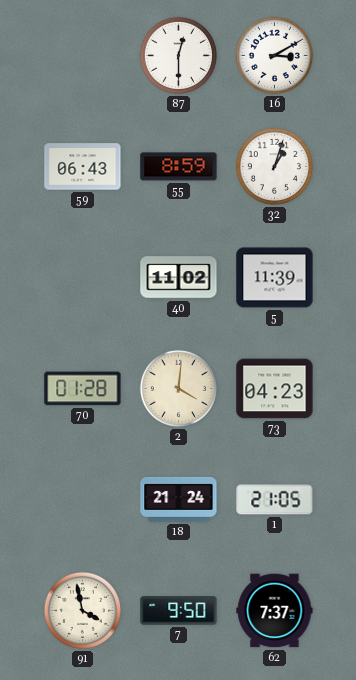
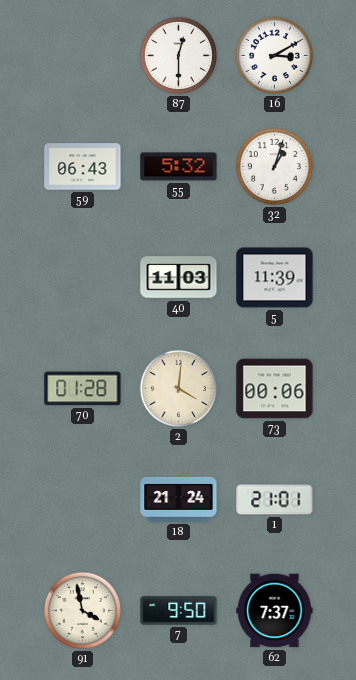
55: 8:59 -> 5:32 (179, 167)
40: 11:02 -> 11:03 (179, 278)
73: 04:23 -> 00:06 (275, 389)
1: 21:05 -> 21:01 (275, 500)
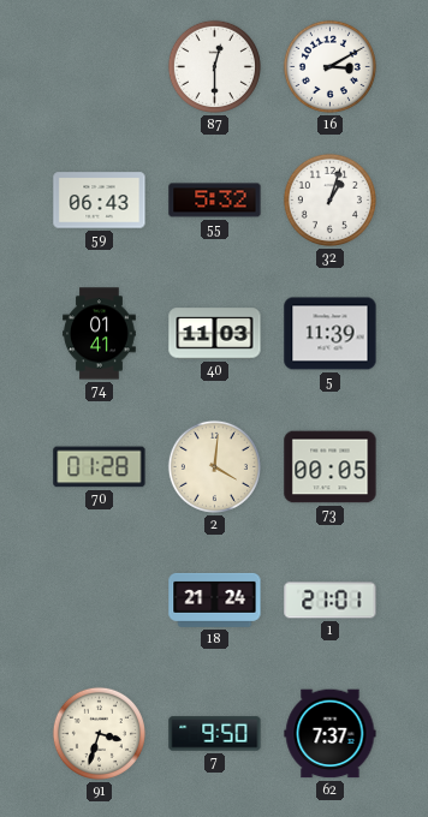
74: none -> 01:41 (100, 334)
73: 00:06 -> 00:05 (331, 467)
91: 3:58 -> 3:33 (99, 733)
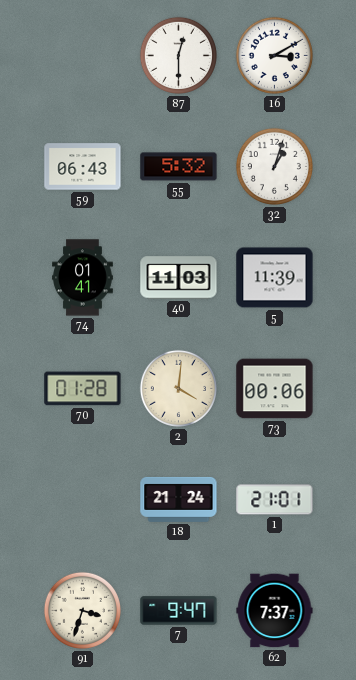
73: 00:05 -> 00:06 (275, 389)
7: 9:50 -> 9:47 (179, 611)
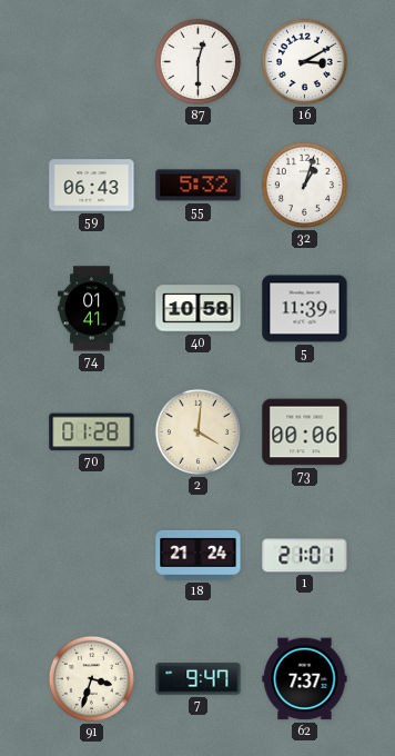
40: 11:03 -> 10:58 (199, 309)
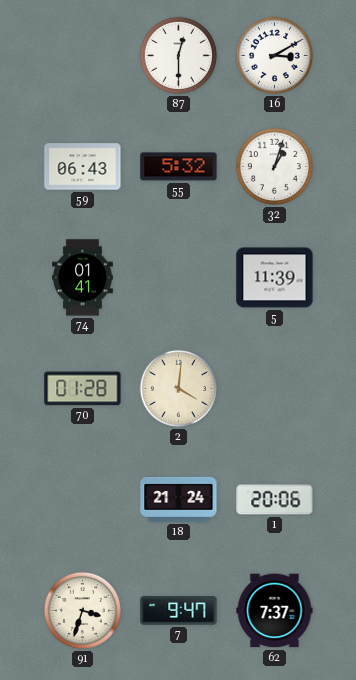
40: 10:58 -> none (199, 309)
73: 00:06 -> none (305, 432)
1: 21:01 -> 20:06 (275, 500)
